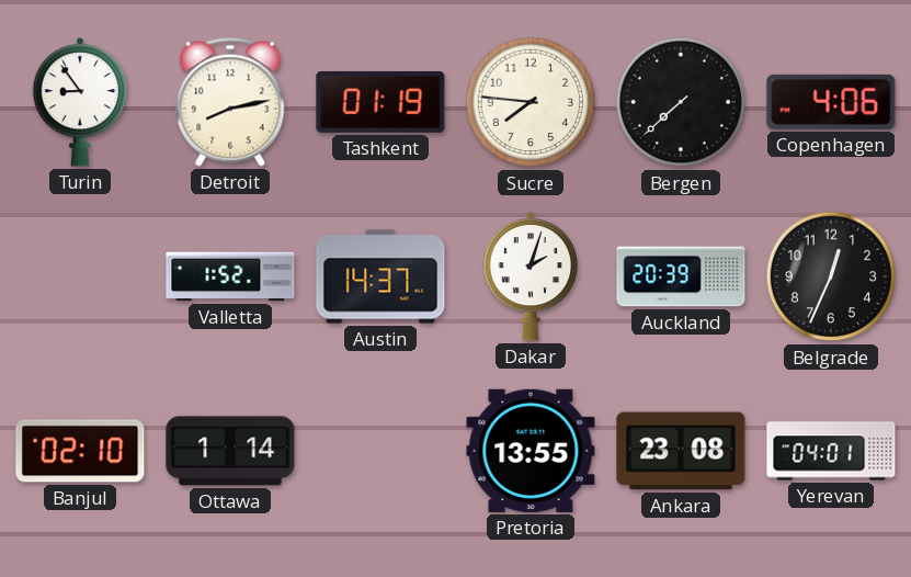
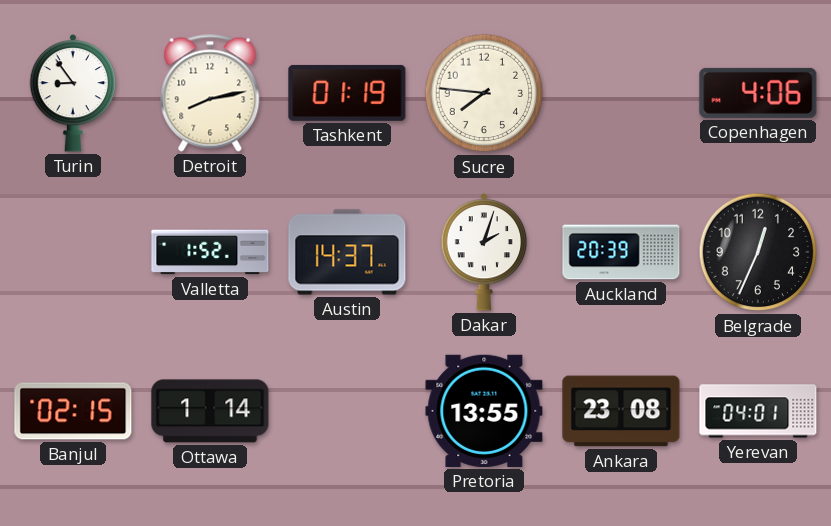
Bergen: 7:38 -> none (681, 102)
Banjul: 02:10 -> 02:15 (73, 411)
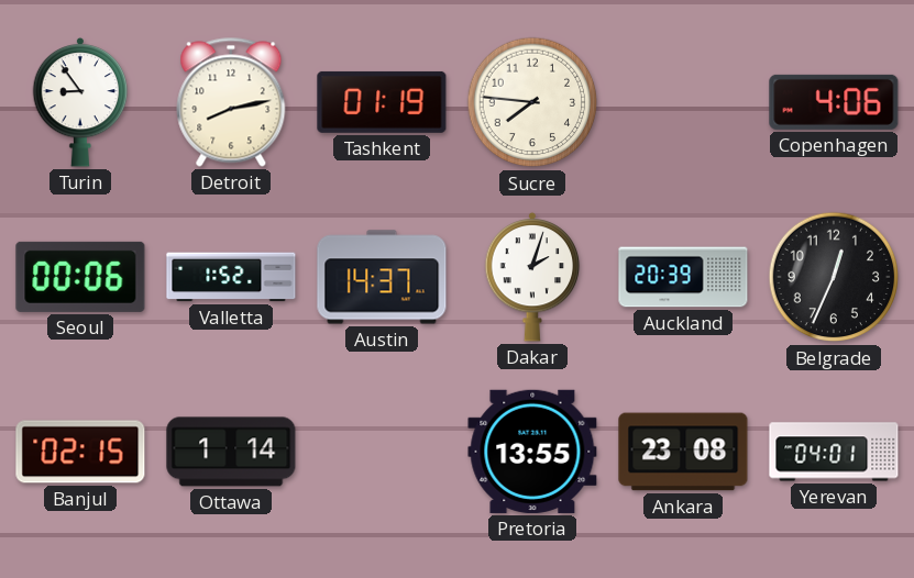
Seoul: none -> 00:06 (80, 277)
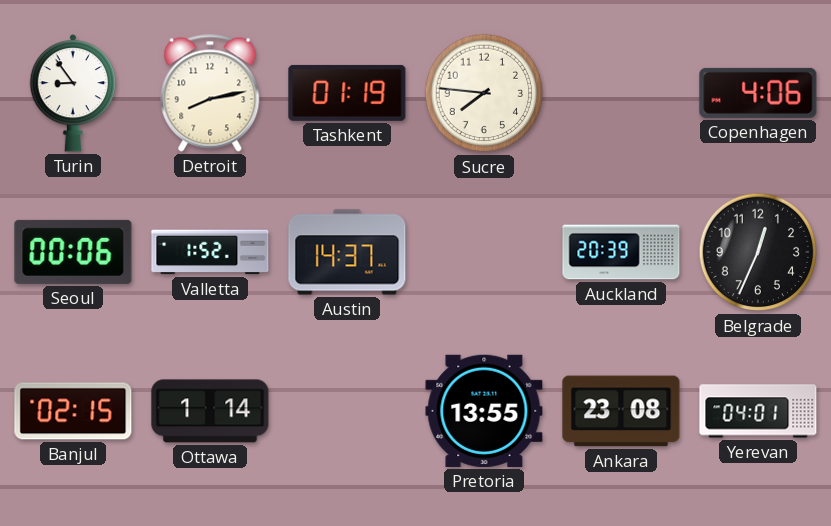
Dakar: 2:03 -> none (532, 277)
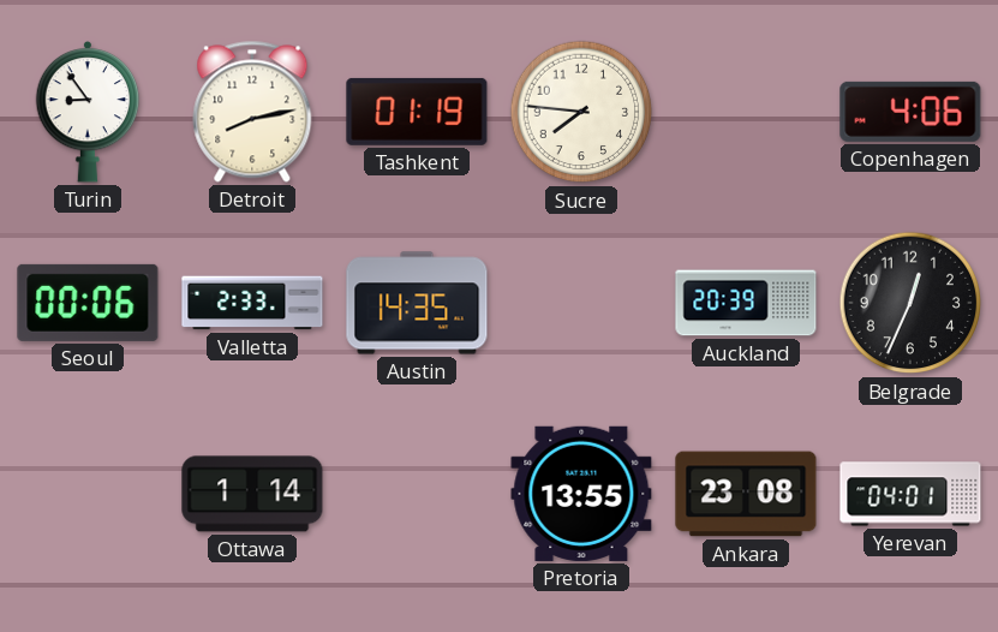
Valletta: 1:52 -> 2:33 (252, 303)
Austin: 14:37 -> 14:35 (417, 303)
Banjul: 02:15 -> none (73, 411)
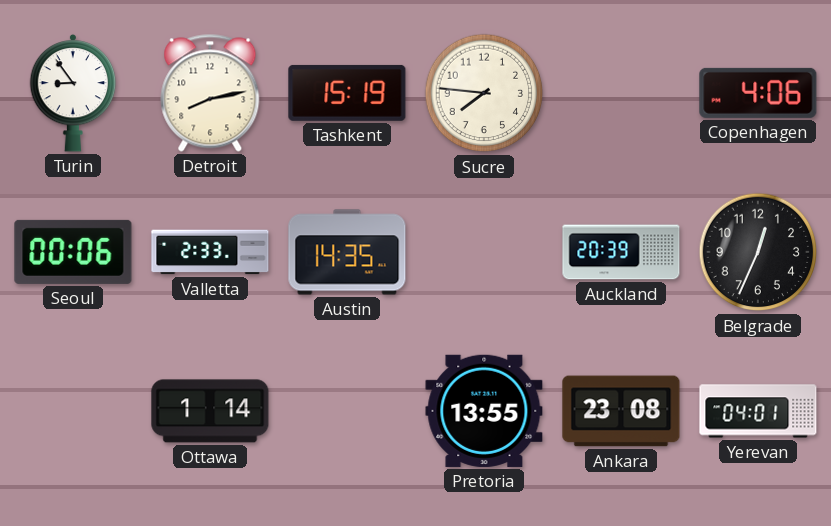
Tashkent: 01:19 -> 15:19 (347, 93)
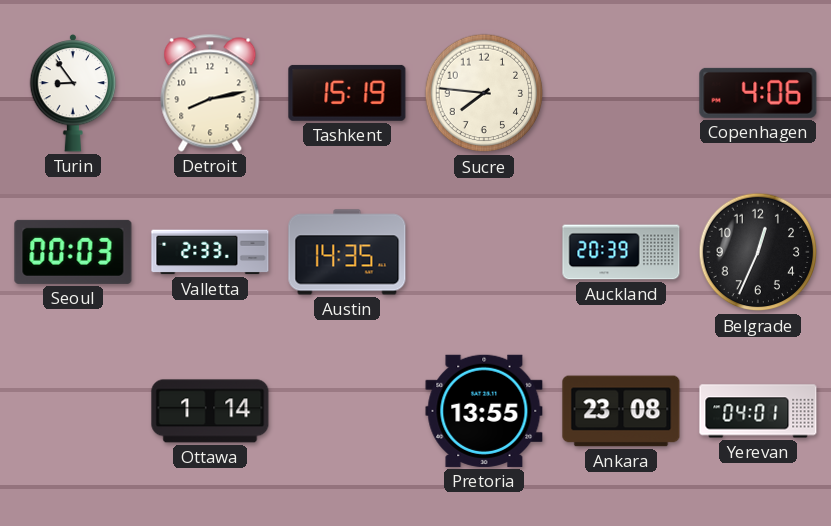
Seoul: 00:06 -> 00:03 (73, 252)
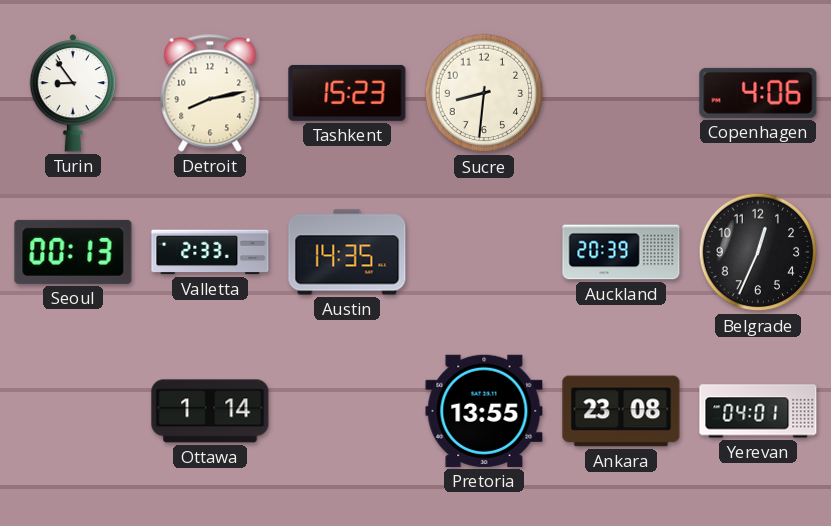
Tashkent: 15:19 -> 15:23 (347, 93)
Sucre: 7:46 -> 8:31 (484, 93)
Seoul: 00:03 -> 00:13 (73, 252)
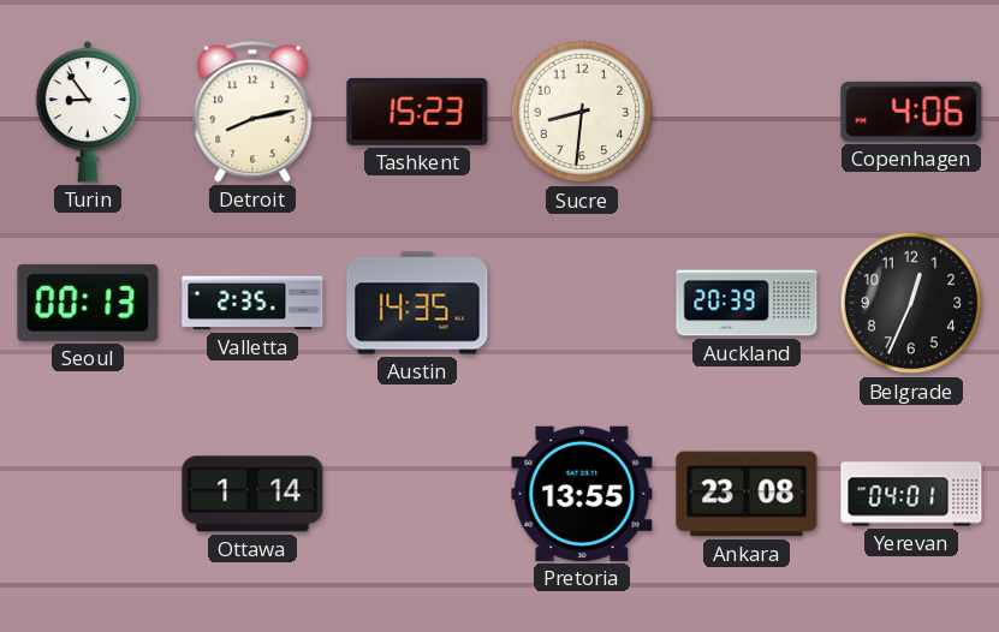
Valletta: 2:33 -> 2:35 (252, 303)
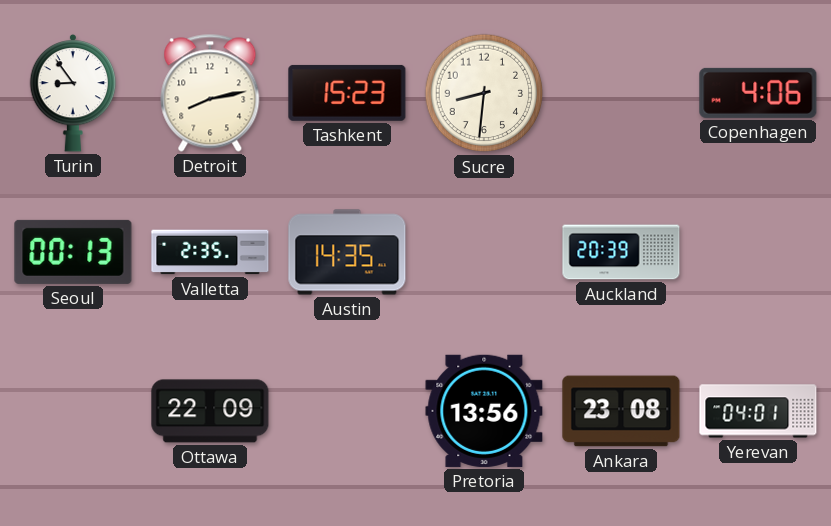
Belgrade: 12:34 -> none (911, 303)
Ottawa: 1:14 -> 22:09 (210, 411)
Pretoria: 13:55 -> 13:56 (484, 411)
